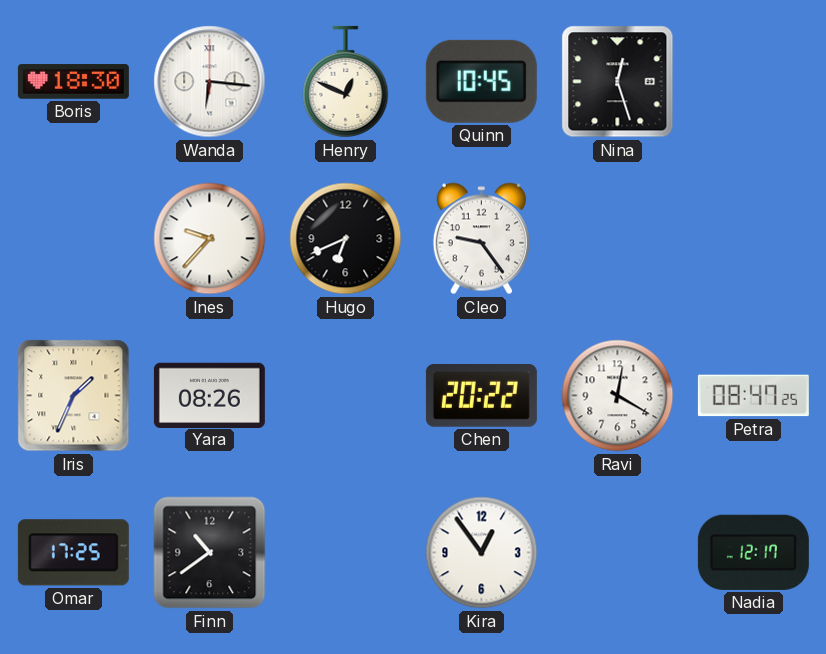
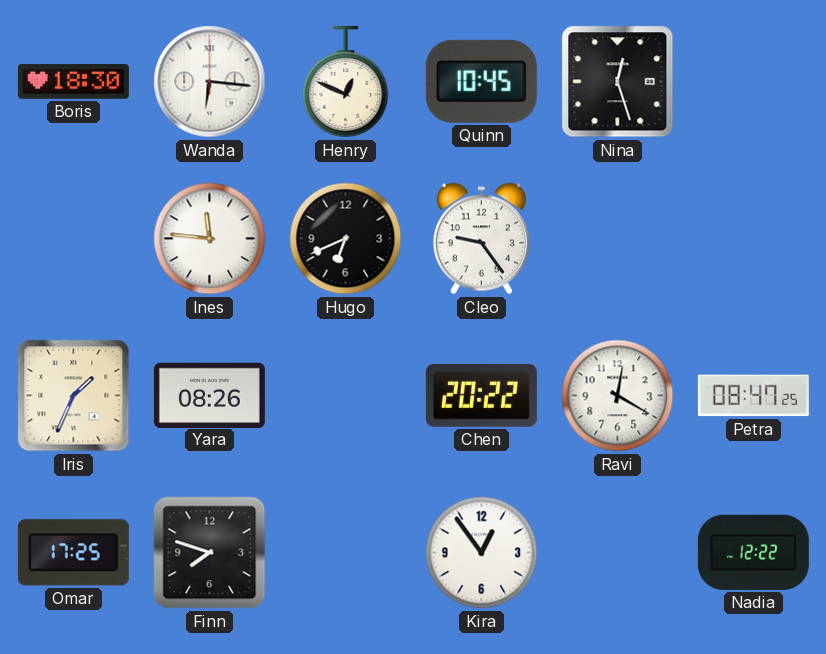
Ines: 9:37 -> 11:46 (210, 239)
Finn: 10:39 -> 7:48 (210, 553)
Nadia: 12:17 -> 12:22 (753, 552)
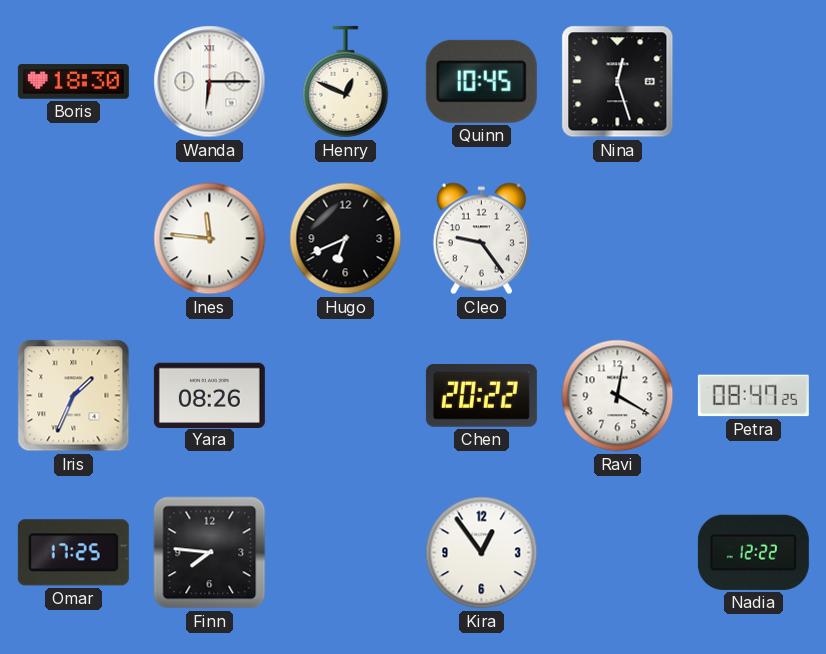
Wanda: 6:16 -> 6:15 (210, 82)
Finn: 7:48 -> 7:46 (210, 553)
